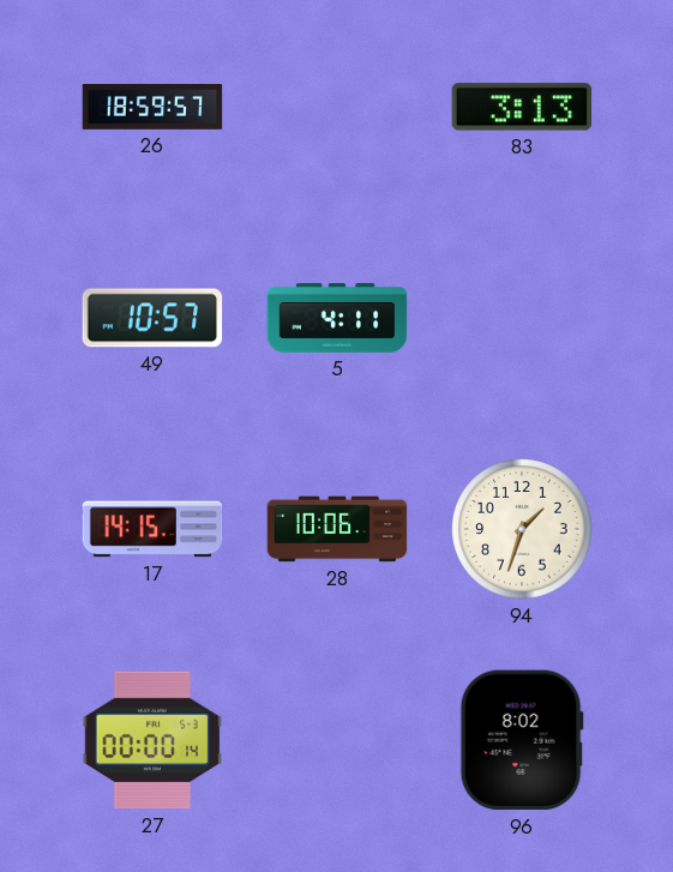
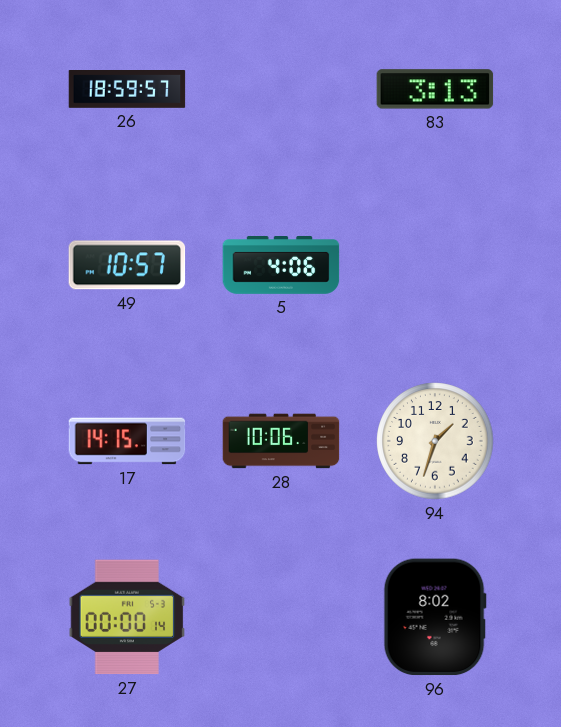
5: 4:11 -> 4:06 (281, 266)
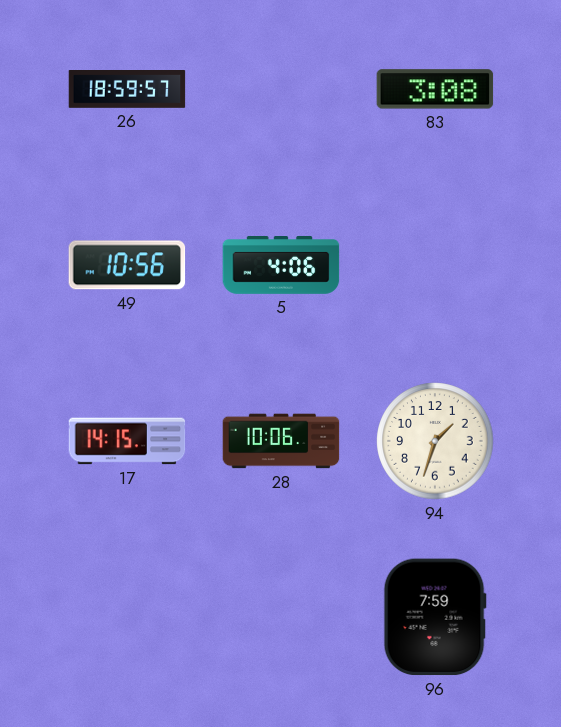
83: 3:13 -> 3:08 (435, 89)
49: 10:57 -> 10:56 (127, 265)
27: 00:00 -> none (127, 617)
96: 8:02 -> 7:59 (435, 617)
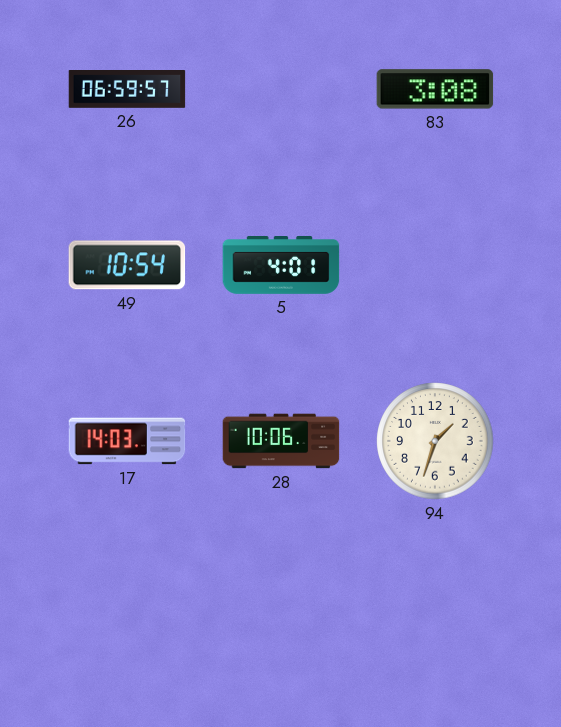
26: 18:59 -> 06:59 (127, 89)
49: 10:56 -> 10:54 (127, 265)
5: 4:06 -> 4:01 (281, 266)
17: 14:15 -> 14:03 (127, 441)
96: 7:59 -> none (435, 617)
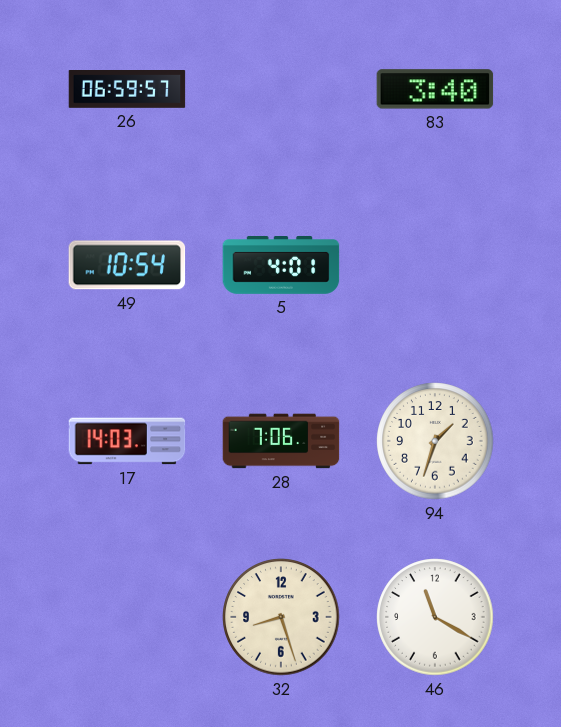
83: 3:08 -> 3:40 (435, 89)
28: 10:06 -> 7:06 (281, 441)
32: none -> 8:27 (281, 617)
46: none -> 11:20 (435, 617)
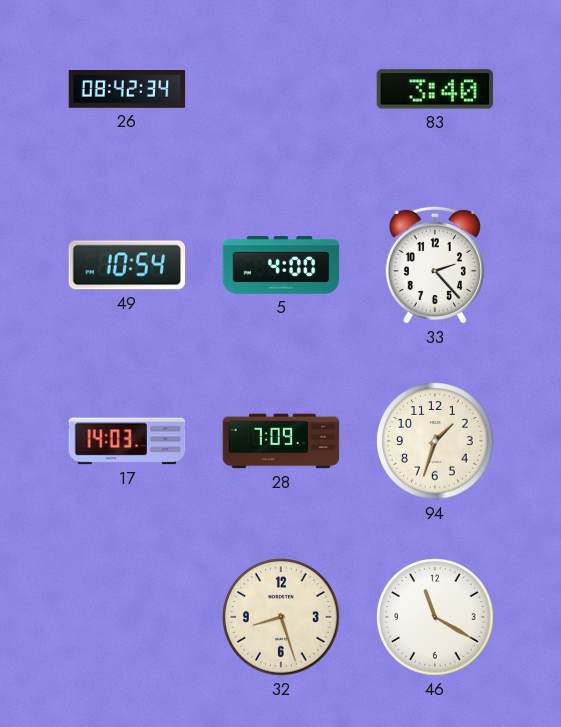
26: 06:59 -> 08:42 (127, 89)
5: 4:01 -> 4:00 (281, 266)
33: none -> 2:23 (435, 265)
28: 7:06 -> 7:09 (281, 441)
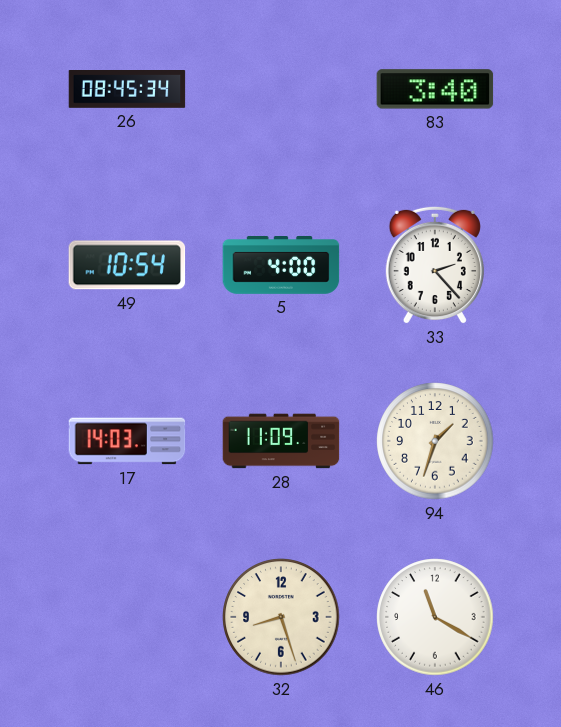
26: 08:42 -> 08:45 (127, 89)
28: 7:09 -> 11:09 (281, 441)
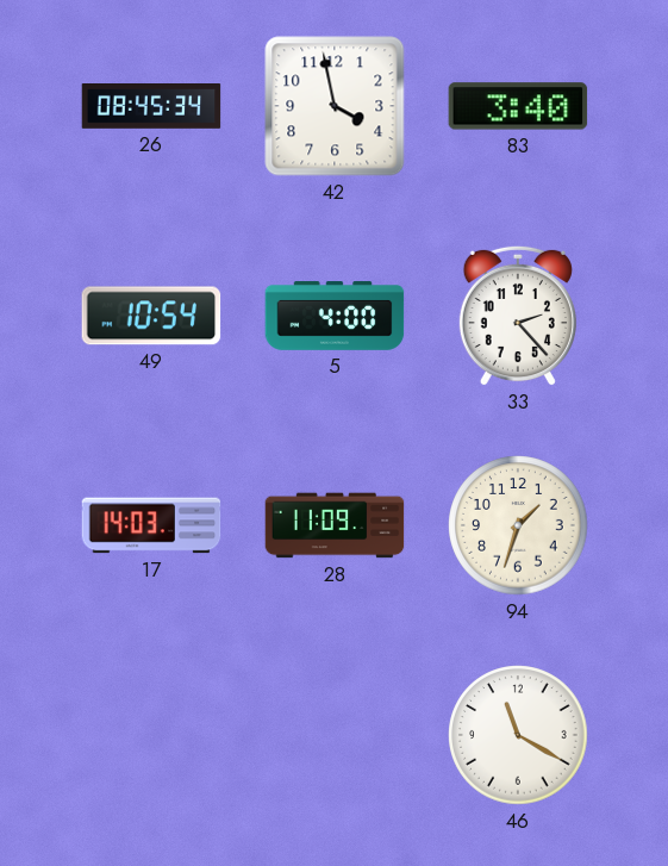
42: none -> 3:58 (335, 106)
32: 8:27 -> none (281, 617)
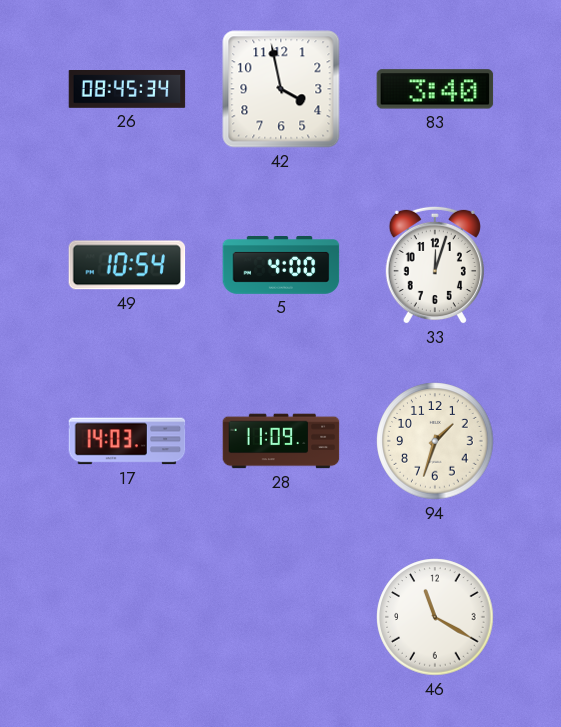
33: 2:23 -> 12:03 (435, 265)
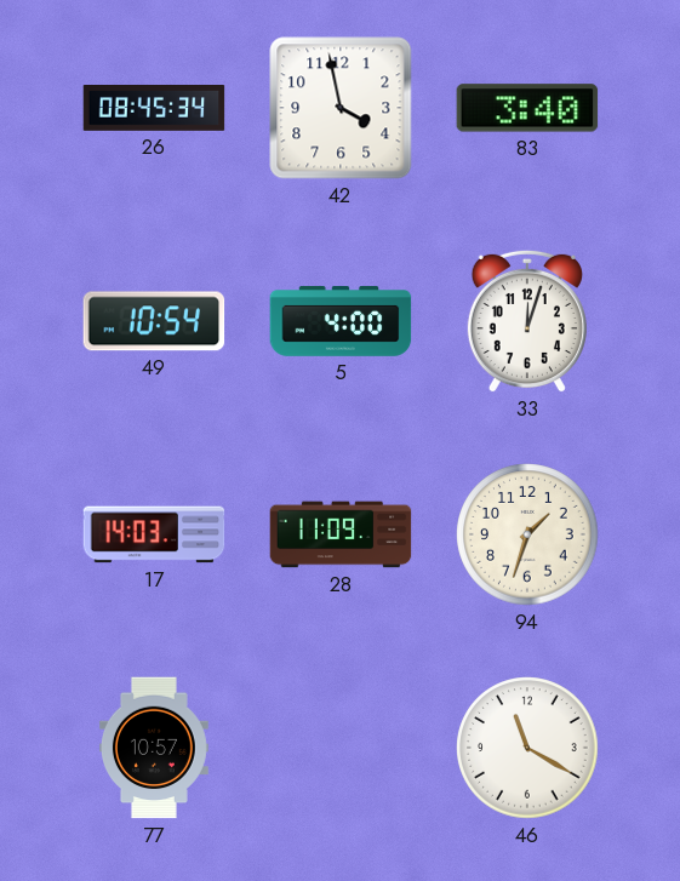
77: none -> 10:57 (154, 748)
